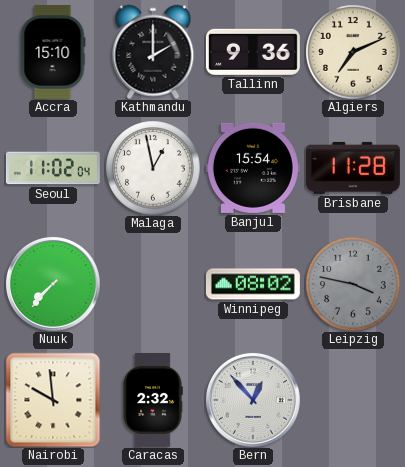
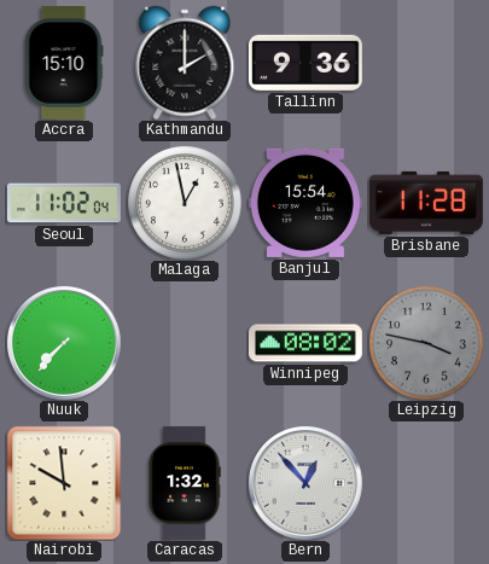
Algiers: 7:11 -> none (353, 52)
Caracas: 2:32 -> 1:32 (185, 483)
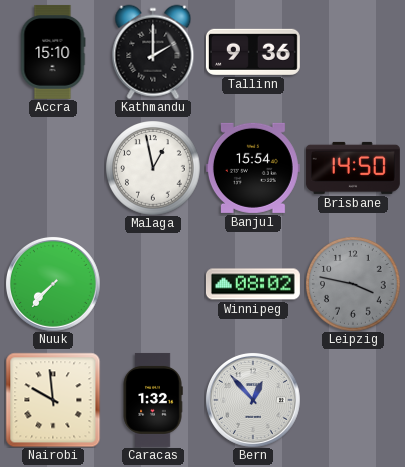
Seoul: 11:02 -> none (64, 203)
Brisbane: 11:28 -> 14:50 (353, 168)
